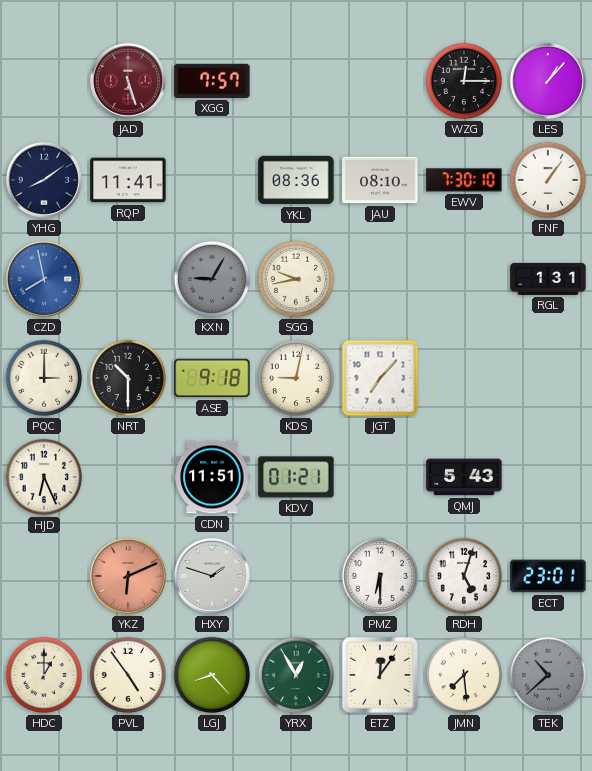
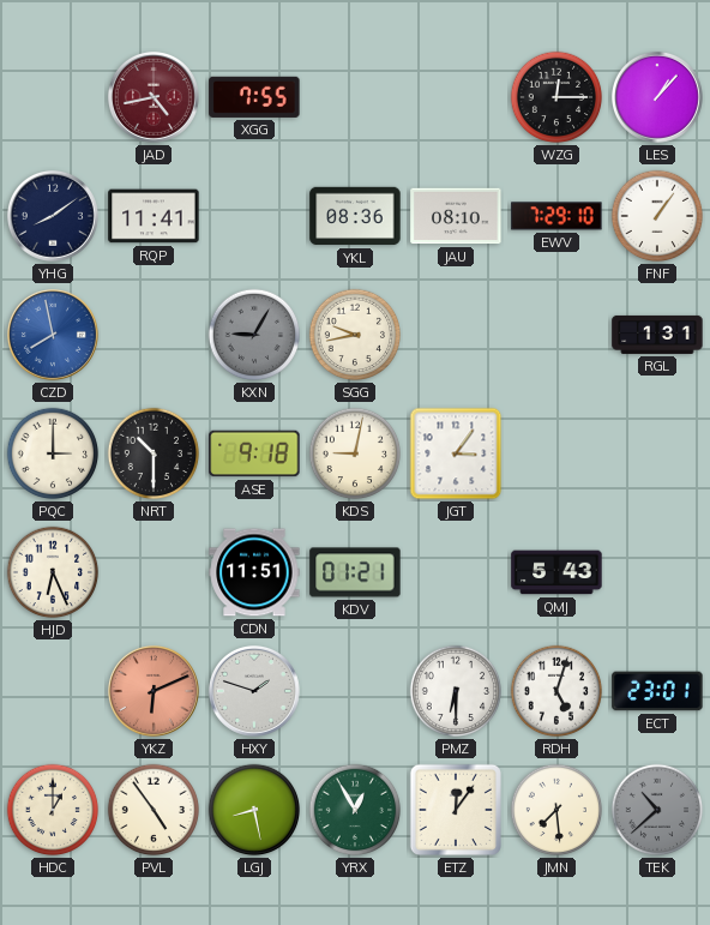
JAD: 5:27 -> 4:43 (154, 97)
XGG: 7:57 -> 7:55 (254, 97)
EWV: 7:30 -> 7:29 (556, 216)
JGT: 7:07 -> 3:06 (456, 454)
LGJ: 8:23 -> 8:28 (254, 810)
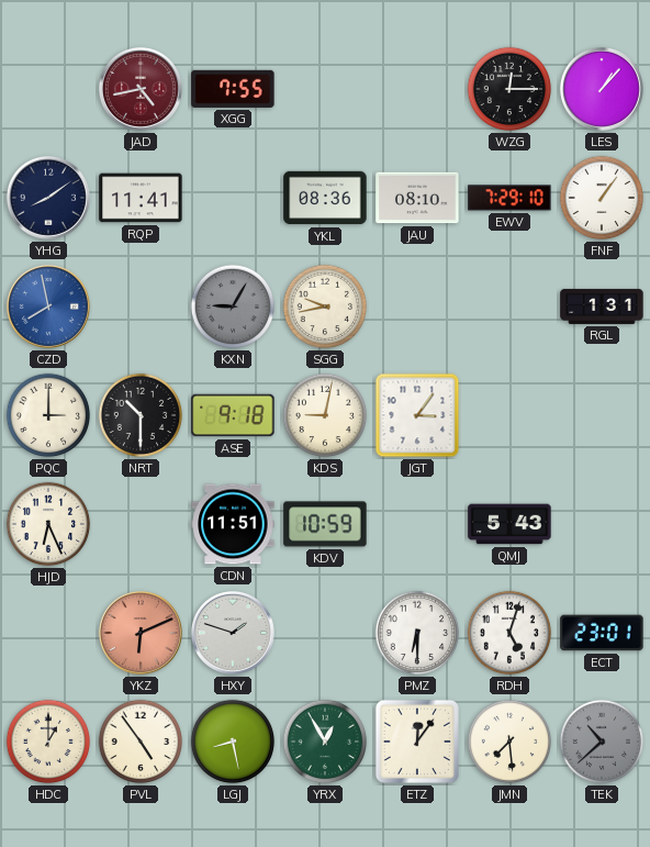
KDV: 01:21 -> 10:59 (325, 524)
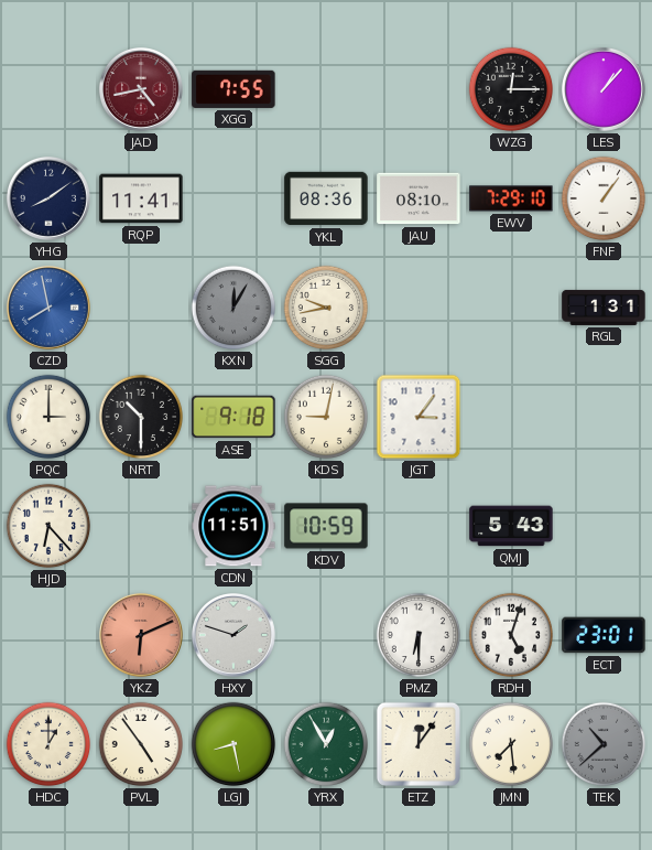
KXN: 9:05 -> 12:05 (233, 308)
HJD: 6:26 -> 6:23 (48, 526)
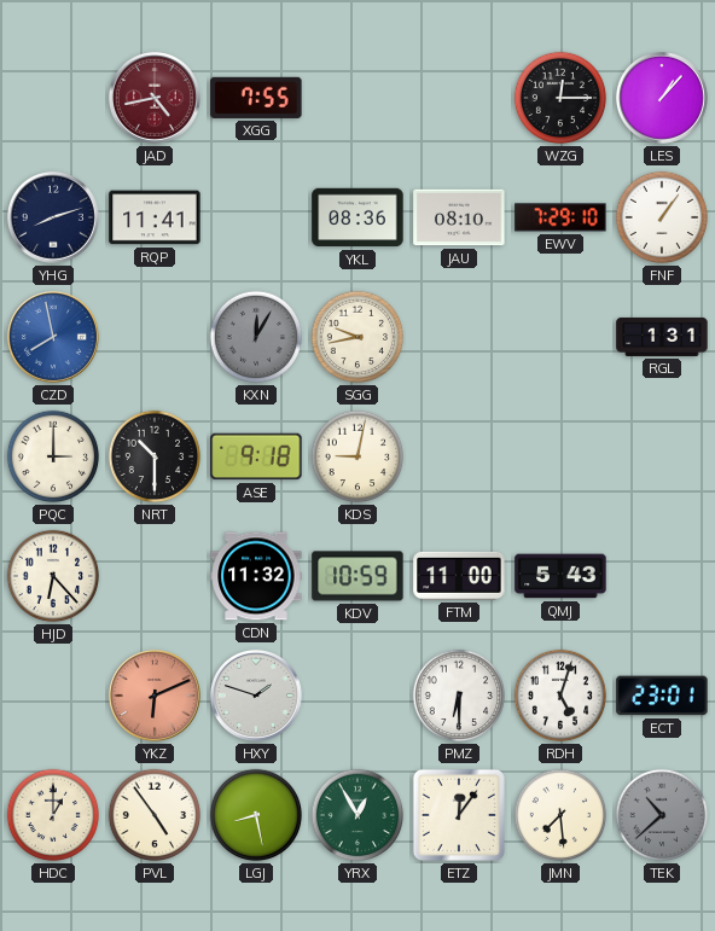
YHG: 8:09 -> 8:12 (53, 217)
JGT: 3:06 -> none (419, 417)
CDN: 11:51 -> 11:32 (256, 576)
FTM: none -> 11:00 (459, 576)
